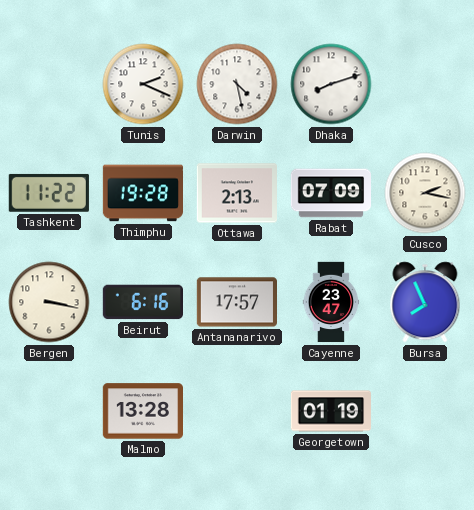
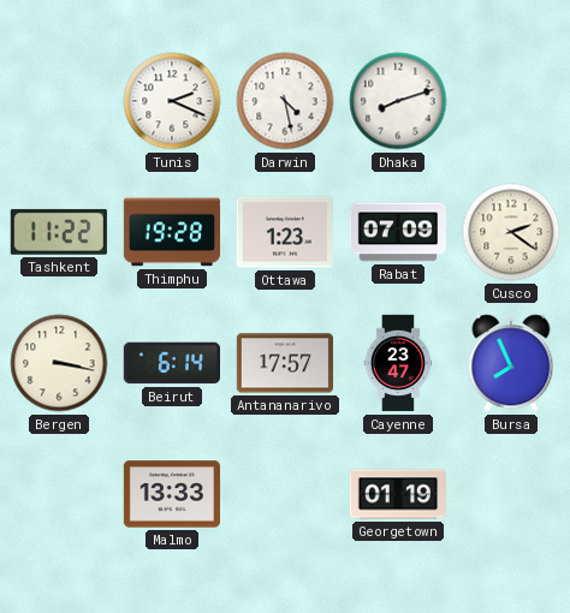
Ottawa: 2:13 -> 1:23 (284, 232)
Cusco: 2:17 -> 2:21 (511, 232)
Beirut: 6:16 -> 6:14 (171, 363)
Malmo: 13:28 -> 13:33 (171, 494)
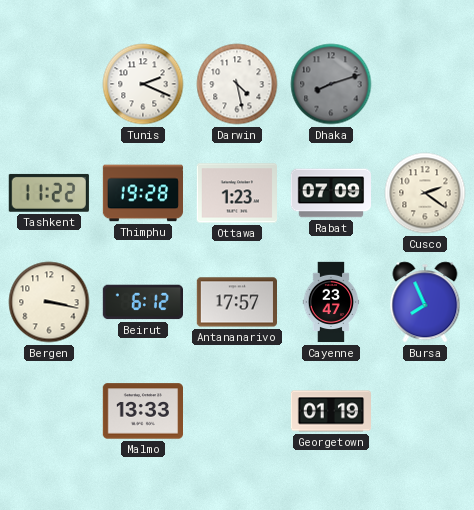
Dhaka dial: white -> grey (331, 84)
Beirut: 6:14 -> 6:12 (142, 302)
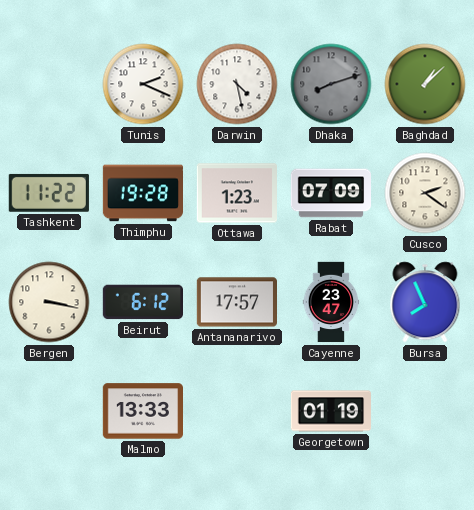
Baghdad: none -> 1:08 (425, 84)
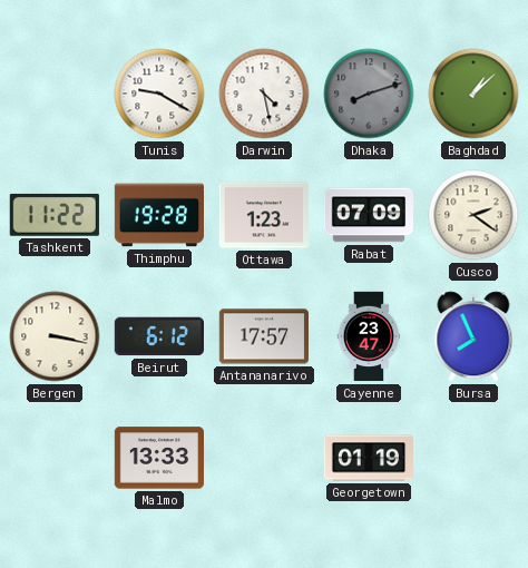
Tunis: 2:19 -> 9:20 (159, 94)
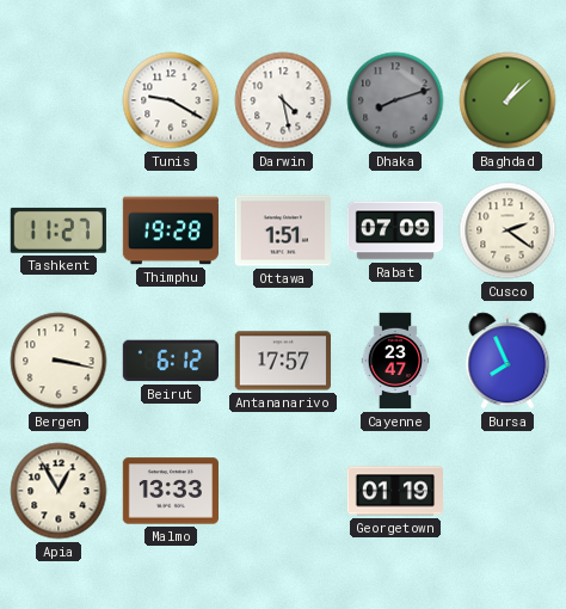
Tashkent: 11:22 -> 11:27 (59, 230)
Ottawa: 1:23 -> 1:51 (282, 230)
Apia: none -> 12:55 (59, 491)
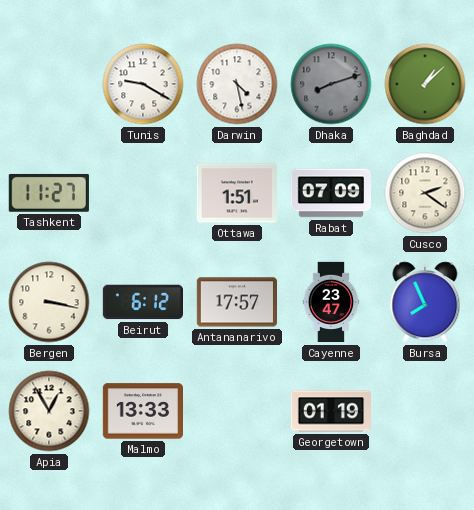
Thimphu: 19:28 -> none (171, 230)
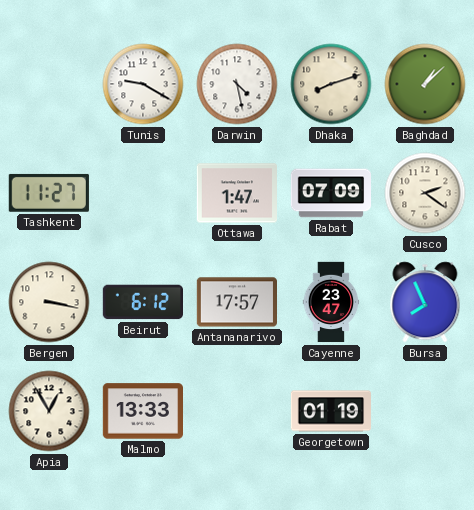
Dhaka dial: grey -> cream (331, 84)
Ottawa: 1:51 -> 1:47 (236, 193)
